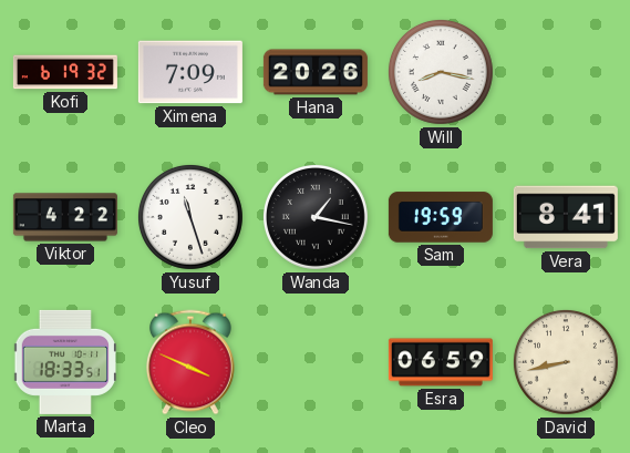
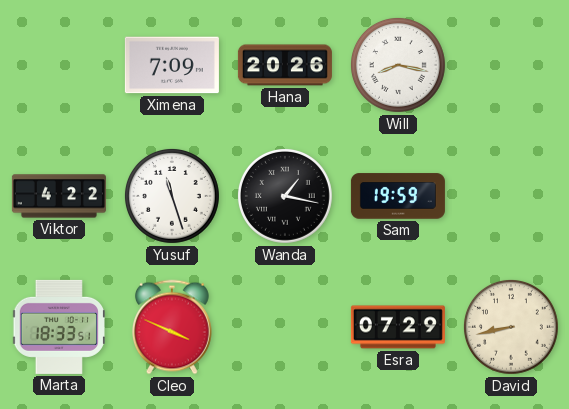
Kofi: 6:19 -> none (65, 72)
Vera: 8:41 -> none (566, 217)
Esra: 06:59 -> 07:29 (398, 327)
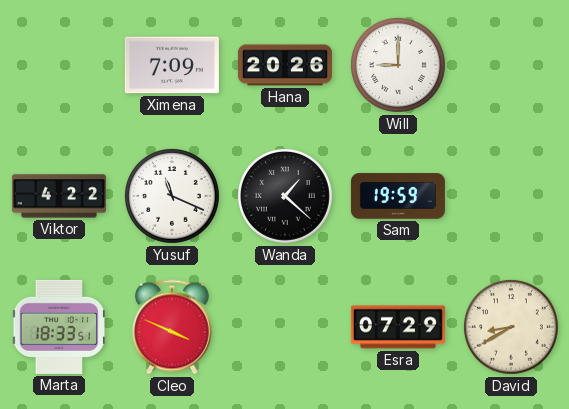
Will: 8:17 -> 9:00 (398, 65)
Yusuf: 11:27 -> 11:19 (172, 196)
Wanda: 1:17 -> 1:22 (285, 196)
David: 8:43 -> 8:40 (511, 327)
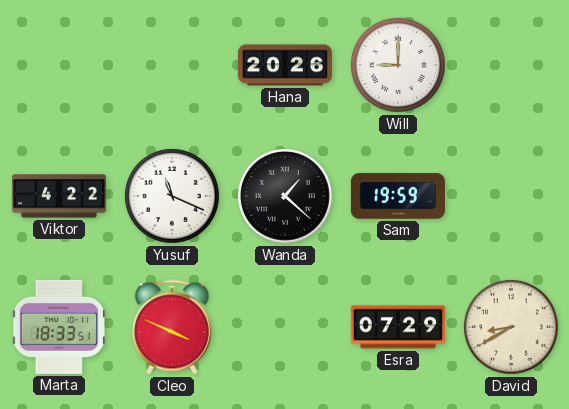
Ximena: 7:09 -> none (172, 65)
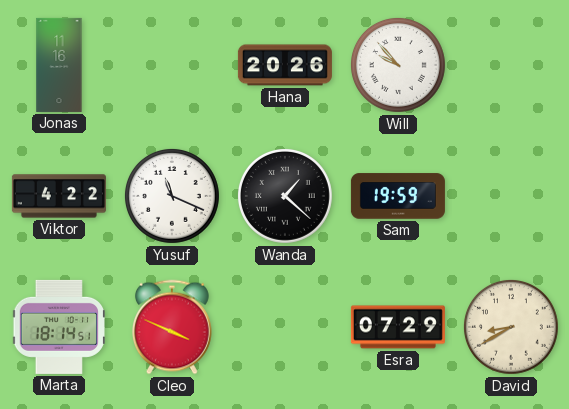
Jonas: none -> 11:16 (59, 65)
Will: 9:00 -> 9:53 (398, 65)
Marta: 18:33 -> 18:14 (58, 327)
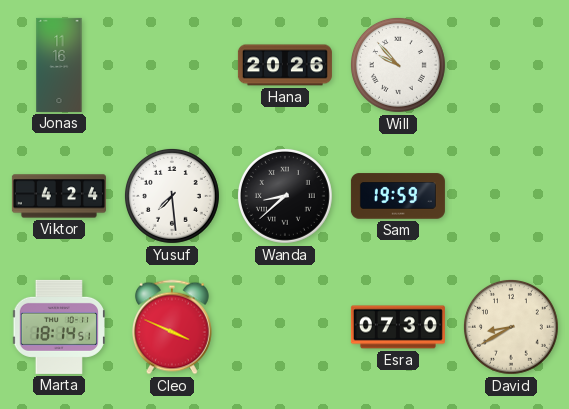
Viktor: 4:22 -> 4:24 (59, 196)
Yusuf: 11:19 -> 7:29 (172, 196)
Wanda: 1:22 -> 8:38 (285, 196)
Esra: 07:29 -> 07:30 (398, 327)
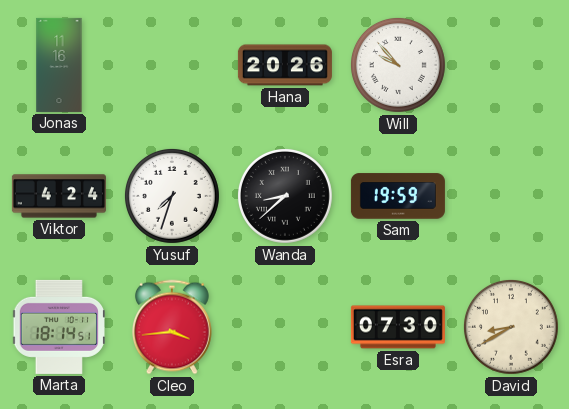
Yusuf: 7:29 -> 7:33 (172, 196)
Cleo: 3:49 -> 3:44 (172, 327)
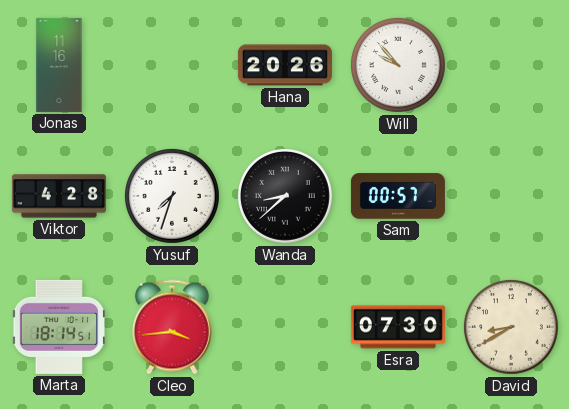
Viktor: 4:24 -> 4:28 (59, 196)
Sam: 19:59 -> 00:57 (398, 196)
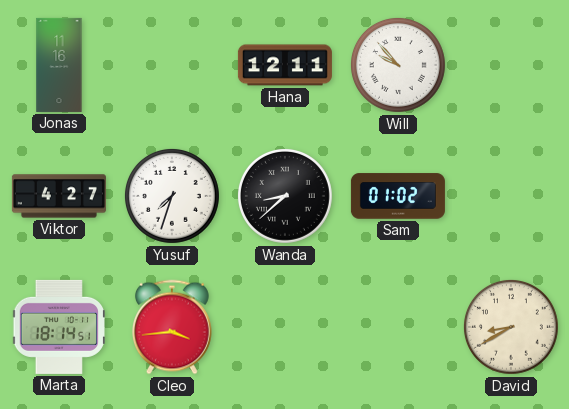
Hana: 20:26 -> 12:11 (285, 65)
Viktor: 4:28 -> 4:27 (59, 196)
Sam: 00:57 -> 01:02 (398, 196)
Esra: 07:30 -> none (398, 327)
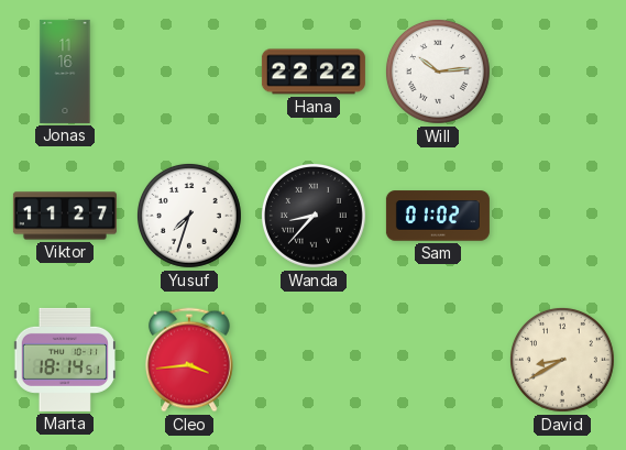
Hana: 12:11 -> 22:22 (314, 72)
Will: 9:53 -> 10:14 (438, 72)
Viktor: 4:27 -> 11:27 (65, 216)
Wanda: 8:38 -> 8:37 (314, 216)
